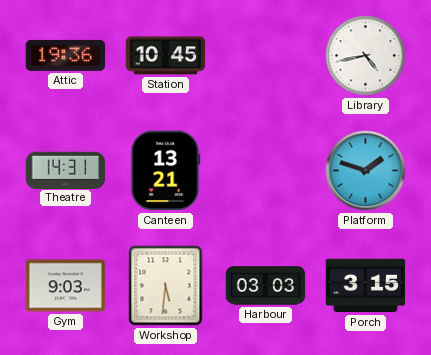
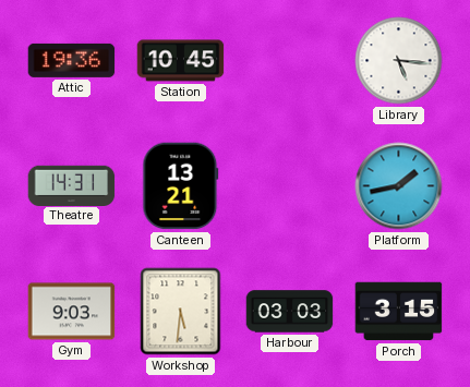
Library: 4:43 -> 5:16 (399, 61)
Platform: 1:48 -> 1:43 (399, 186)
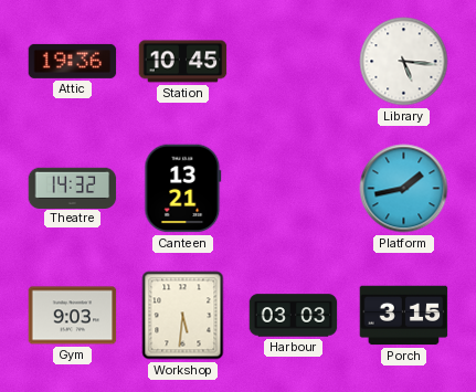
Theatre: 14:31 -> 14:32 (73, 188)
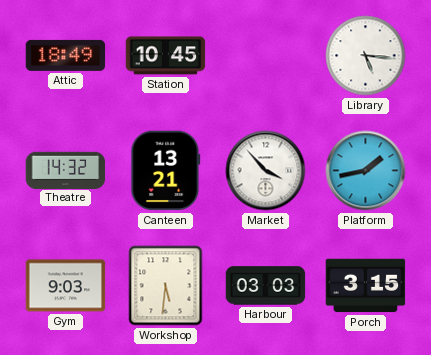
Attic: 19:36 -> 18:49 (66, 55)
Market: none -> 3:53 (266, 171)
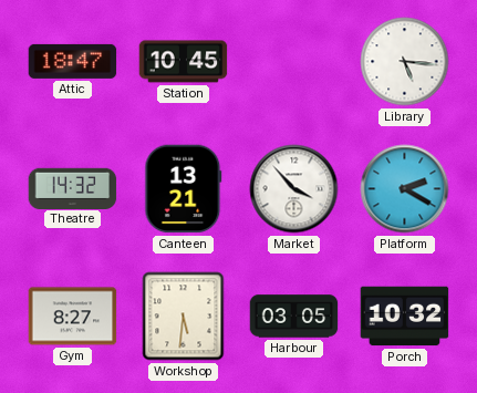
Attic: 18:49 -> 18:47 (73, 61)
Platform: 1:43 -> 2:20 (405, 189)
Gym: 9:03 -> 8:27 (73, 317)
Harbour: 03:03 -> 03:05 (294, 317)
Porch: 3:15 -> 10:32 (405, 317)
